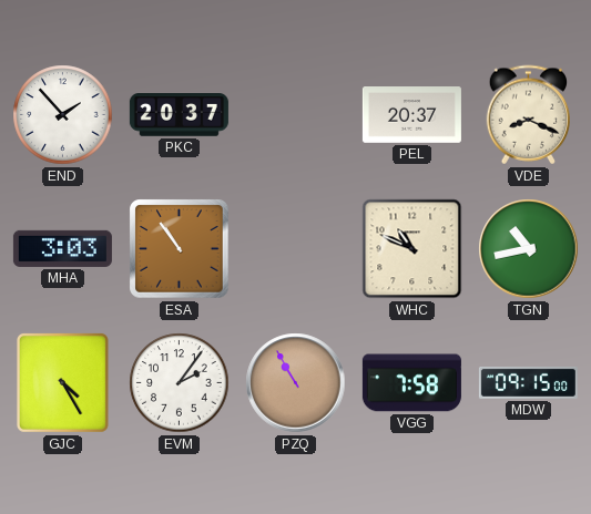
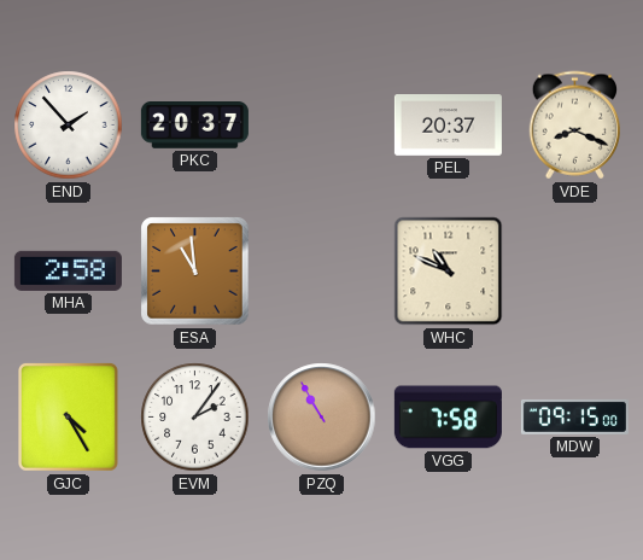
MHA: 3:03 -> 2:58 (68, 270)
ESA: 10:54 -> 10:59 (195, 272)
TGN: 10:43 -> none (529, 249)
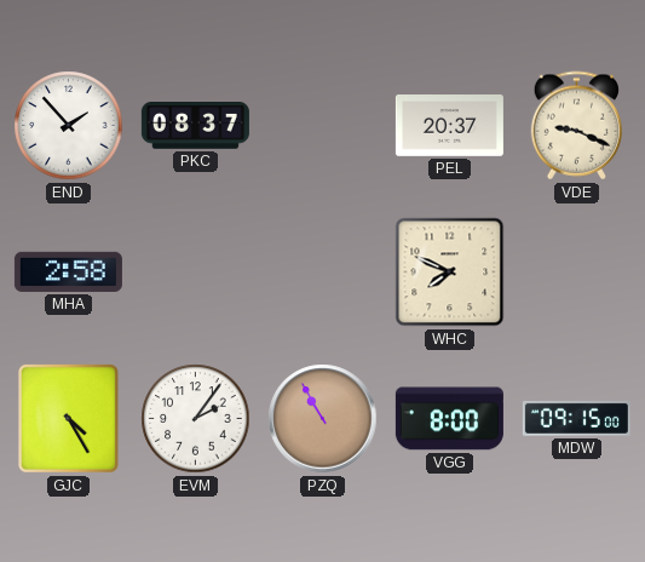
PKC: 20:37 -> 08:37 (195, 126)
VDE: 8:19 -> 9:19 (577, 126)
ESA: 10:59 -> none (195, 272)
WHC: 10:49 -> 7:49 (450, 273)
VGG: 7:58 -> 8:00 (449, 419)
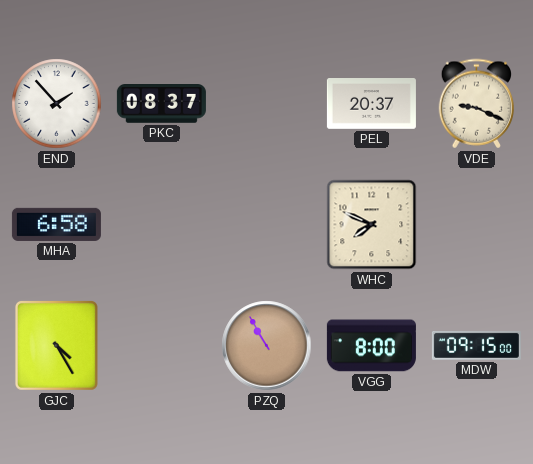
MHA: 2:58 -> 6:58 (56, 224)
EVM: 2:06 -> none (196, 419)
